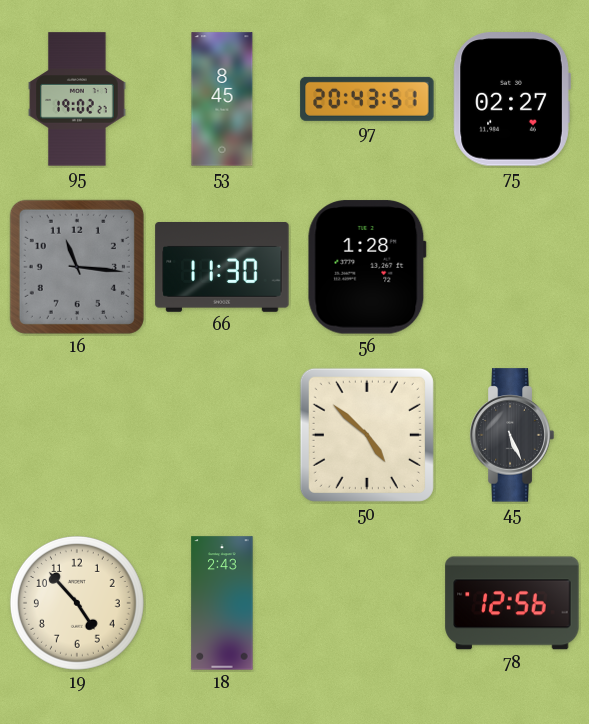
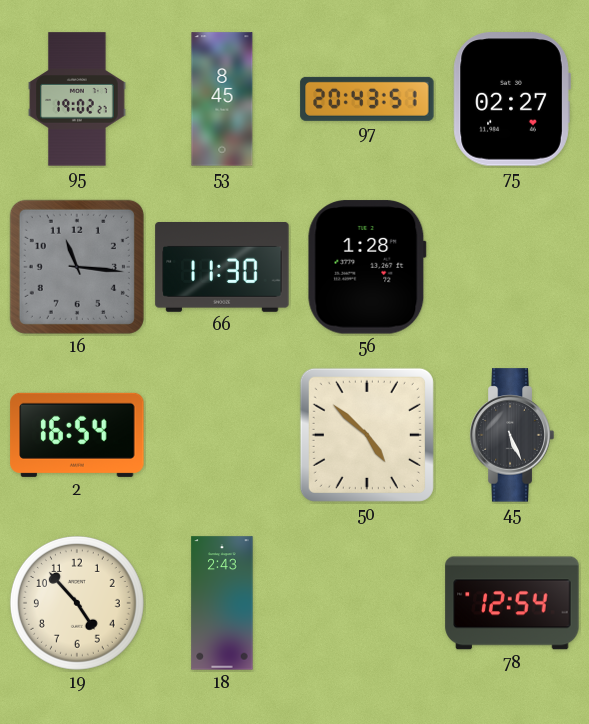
2: none -> 16:54 (77, 435)
78: 12:56 -> 12:54 (512, 603)
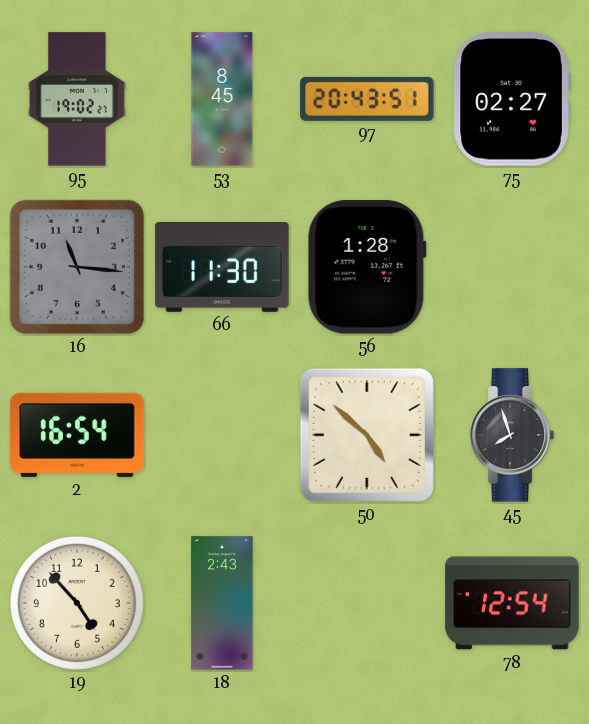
45: 5:26 -> 7:57 (512, 435)
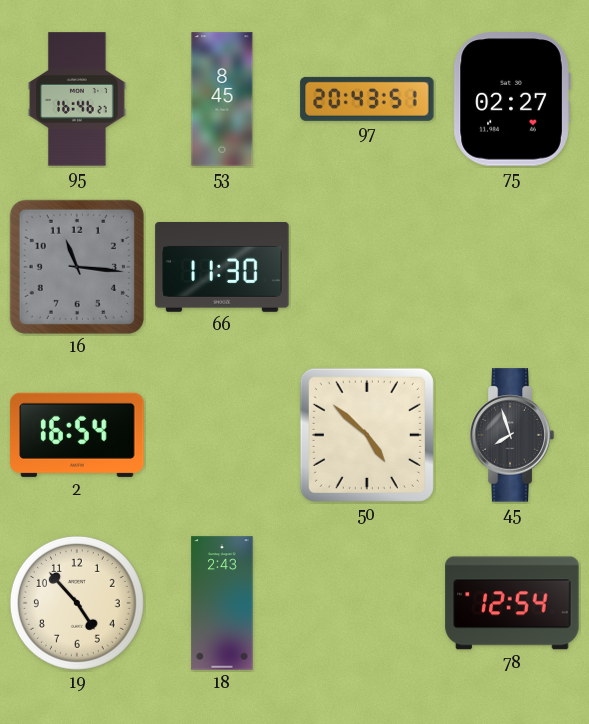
95: 19:02 -> 16:46 (77, 99)
56: 1:28 -> none (367, 267)
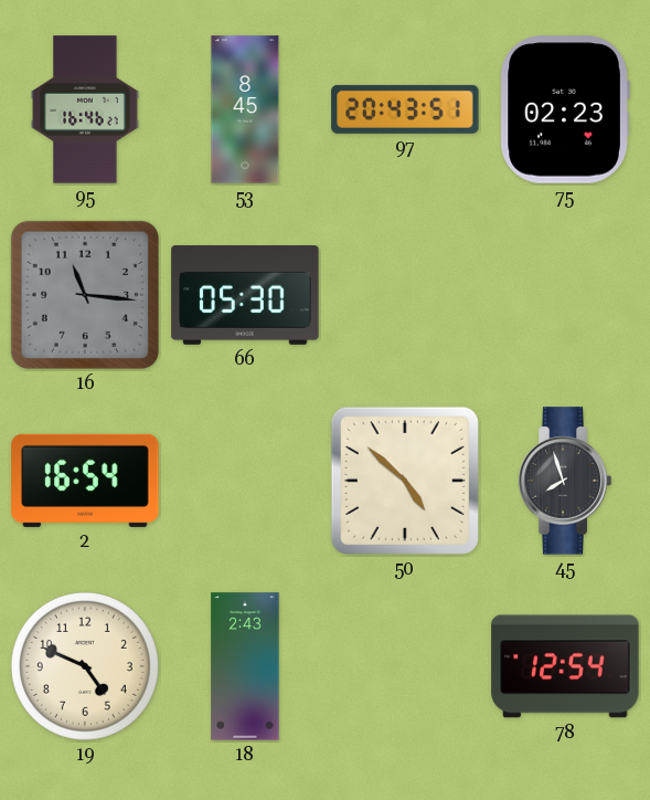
75: 02:27 -> 02:23 (565, 109)
66: 11:30 -> 05:30 (245, 296)
19: 4:53 -> 4:49 (85, 666)
